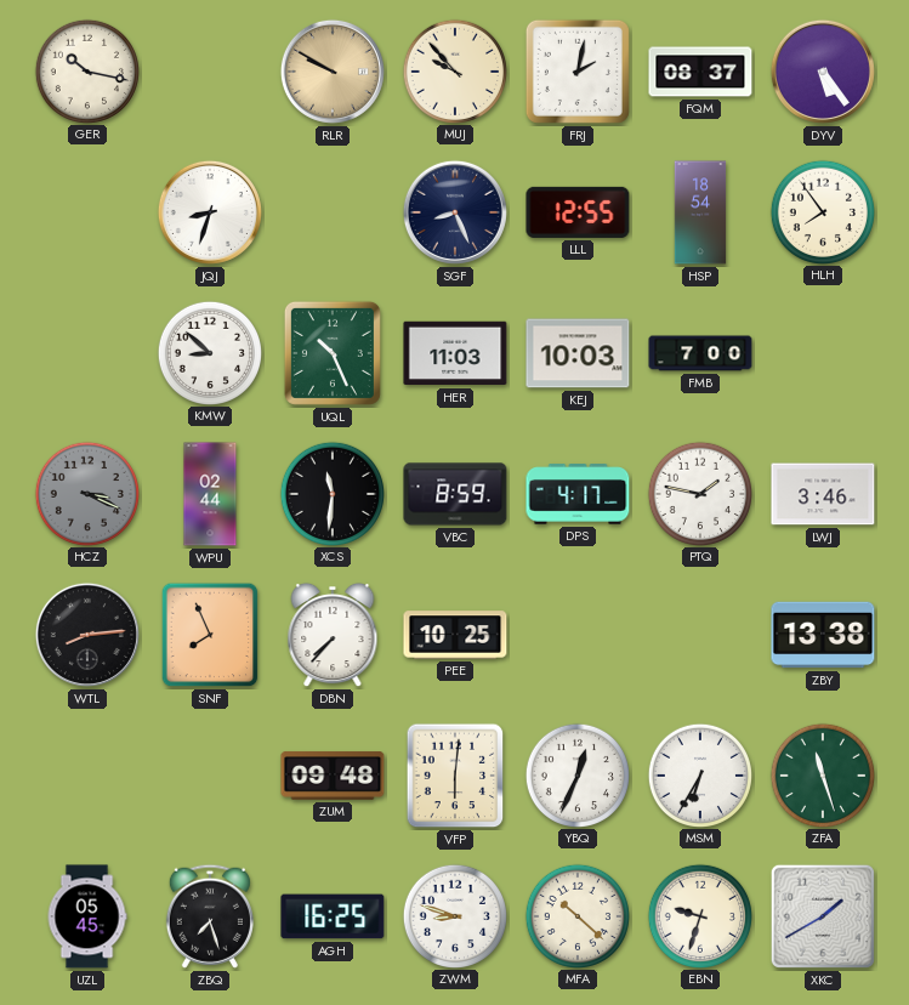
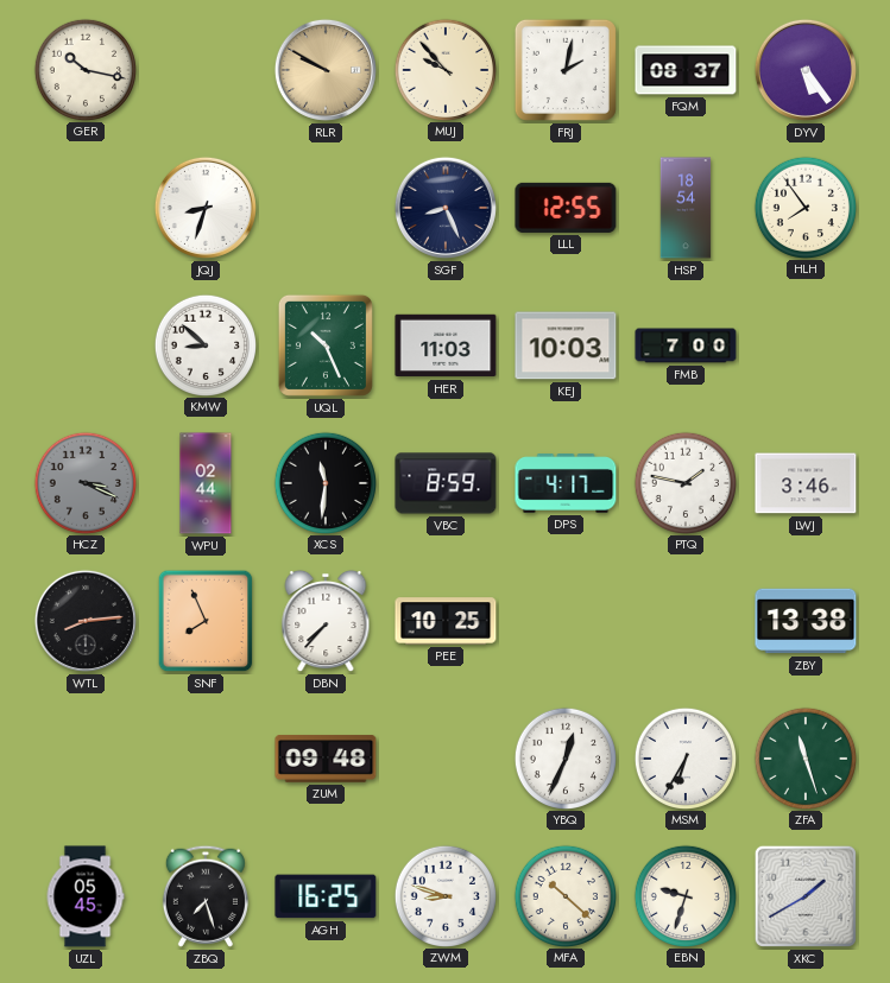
VFP: 6:01 -> none (455, 776)
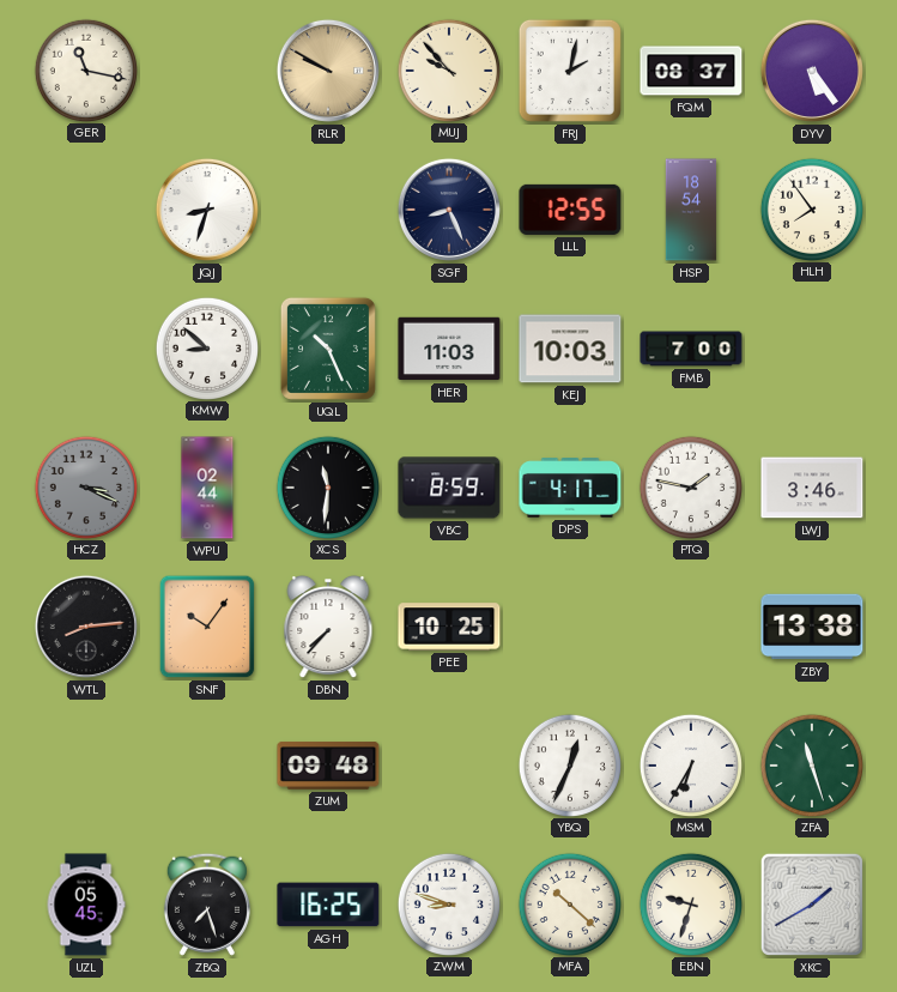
GER: 10:17 -> 11:17 (85, 69)
SNF: 7:56 -> 10:06 (207, 627)
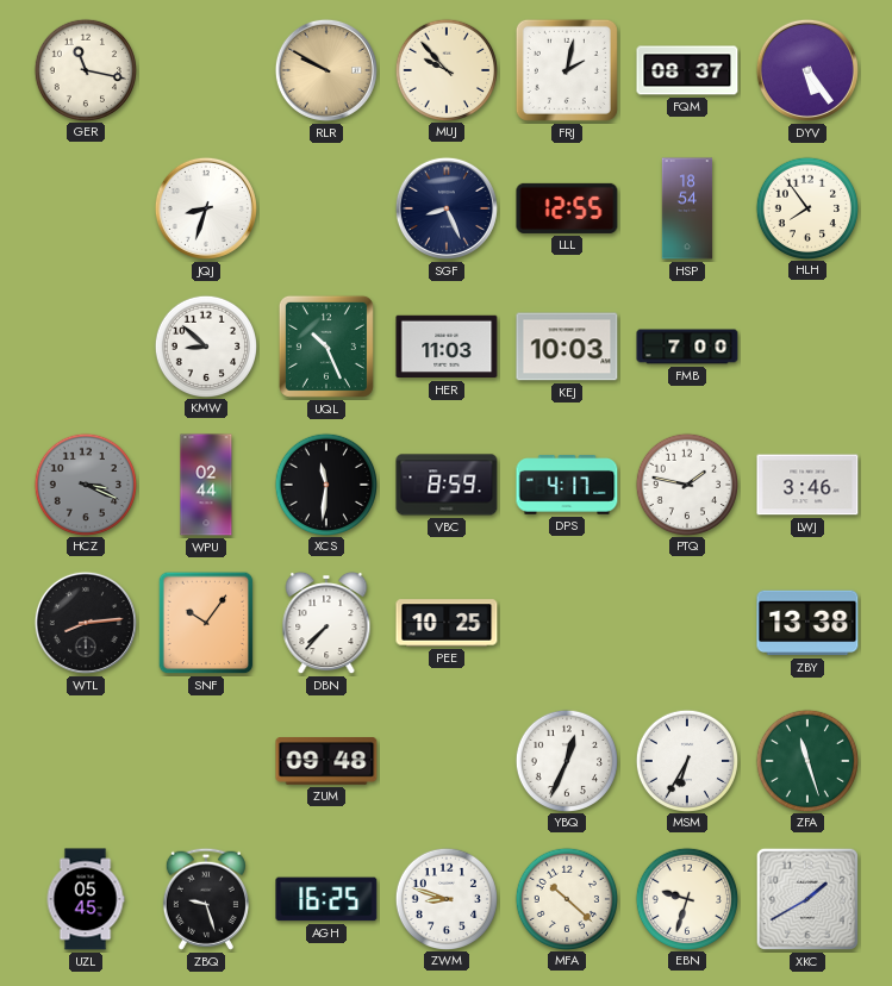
ZBQ: 7:27 -> 9:27 (206, 899)
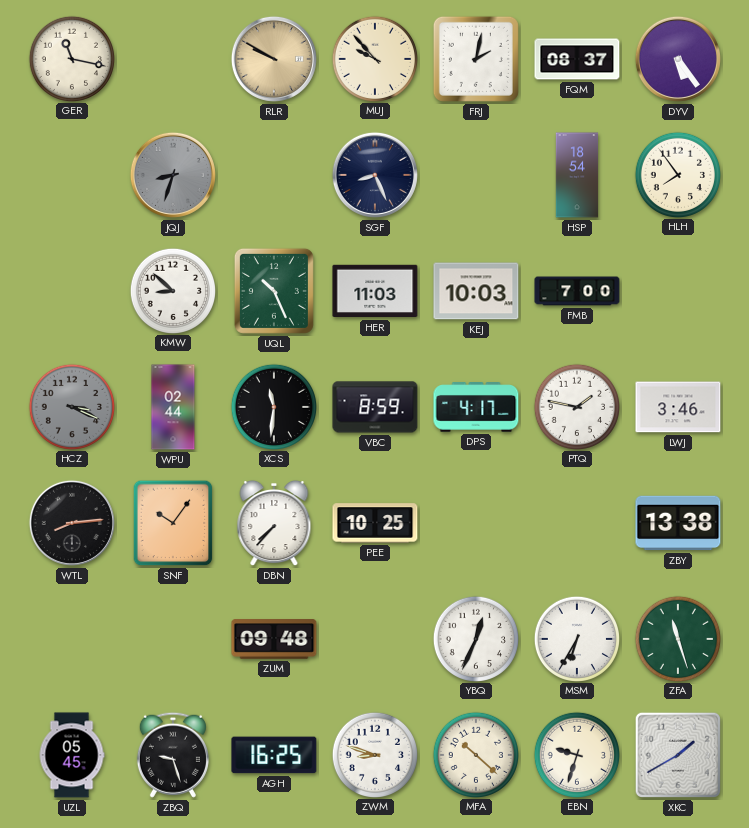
JQJ dial: white -> grey (173, 175)
LLL: 12:55 -> none (567, 208)
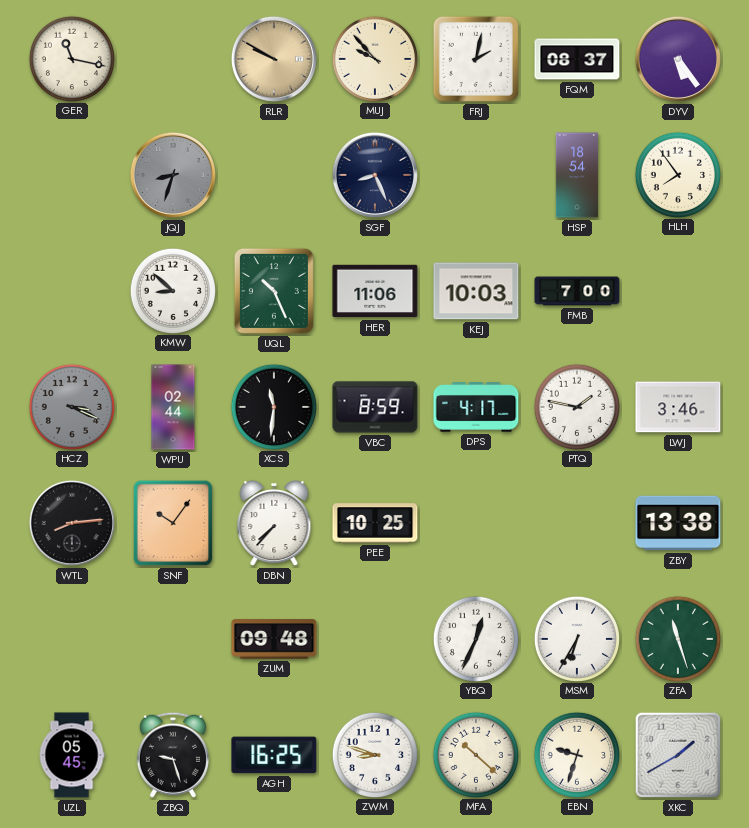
HER: 11:03 -> 11:06 (375, 291)
